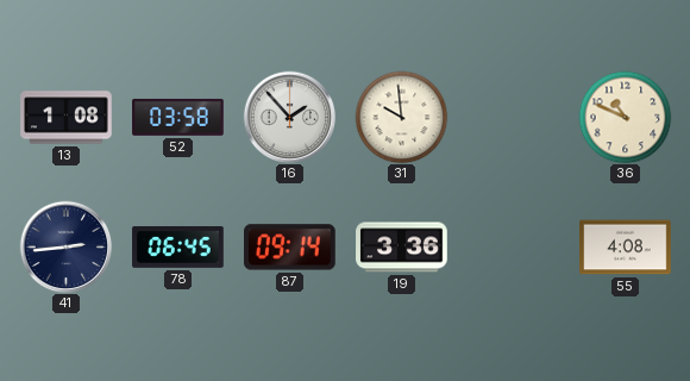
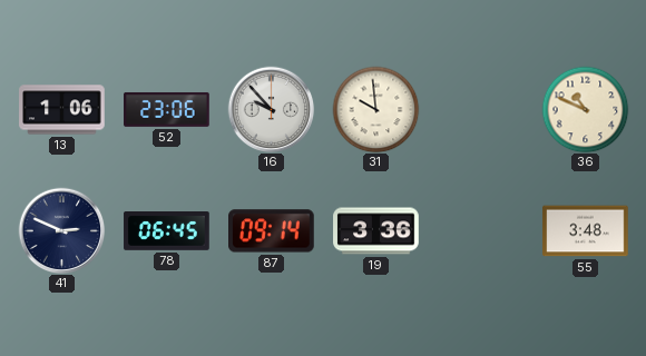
13: 1:08 -> 1:06 (62, 110)
52: 03:58 -> 23:06 (167, 109)
16: 1:53 -> 9:53 (271, 109)
41: 2:44 -> 2:49 (61, 230)
55: 4:08 -> 3:48 (586, 231)
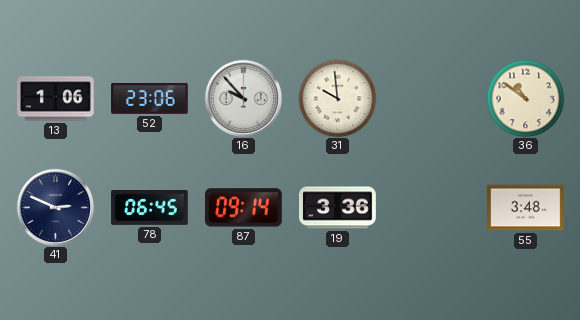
36: 10:49 -> 10:51 (525, 98)
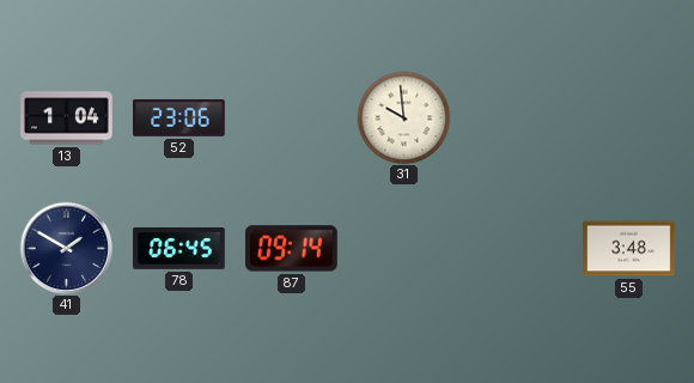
13: 1:06 -> 1:04 (67, 118)
16: 9:53 -> none (243, 98)
36: 10:51 -> none (525, 98)
41: 2:49 -> 1:50 (66, 248)
19: 3:36 -> none (338, 208)
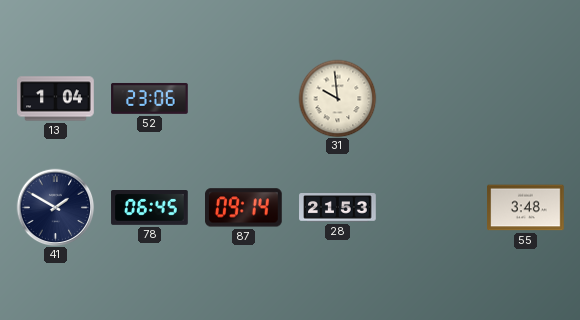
28: none -> 21:53 (338, 208)
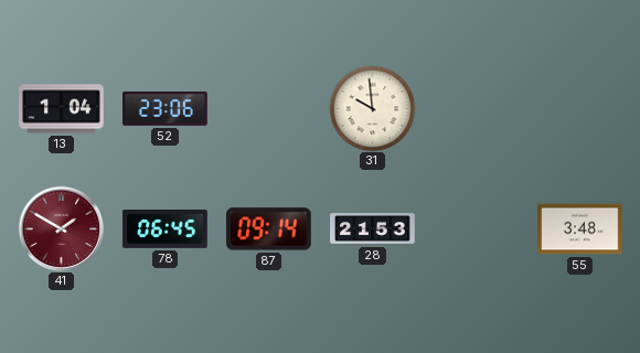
41 dial: navy -> burgundy (61, 228)
